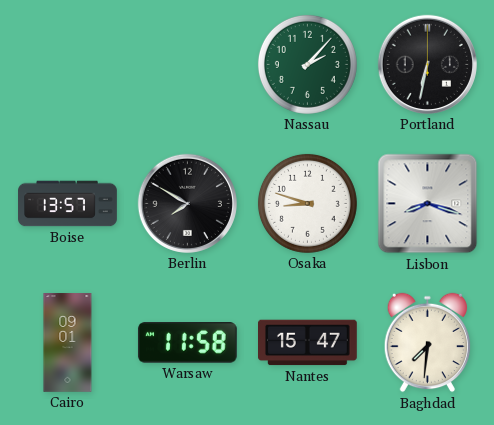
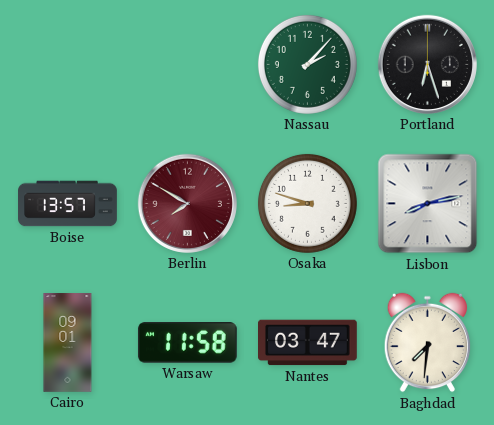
Portland: 6:32 -> 6:27 (427, 64)
Berlin dial: black -> burgundy (187, 203)
Lisbon: 8:18 -> 8:13 (428, 204)
Nantes: 15:47 -> 03:47 (308, 343)
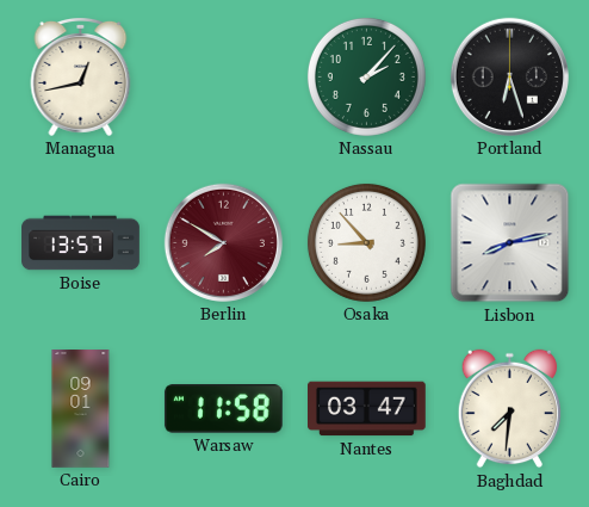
Managua: none -> 12:43 (81, 78)
Osaka: 8:48 -> 8:53 (366, 242)
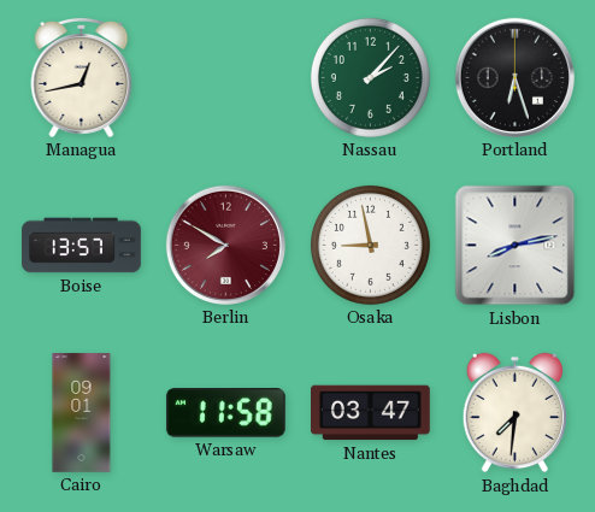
Osaka: 8:53 -> 8:58 (370, 245)
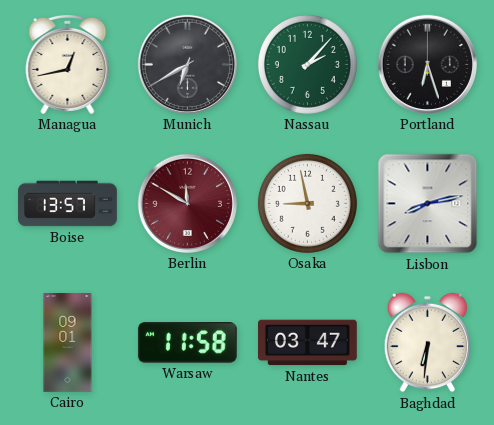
Munich: none -> 6:40 (187, 64)
Berlin: 7:50 -> 11:50 (187, 203)
Baghdad: 7:31 -> 6:31 (427, 343)
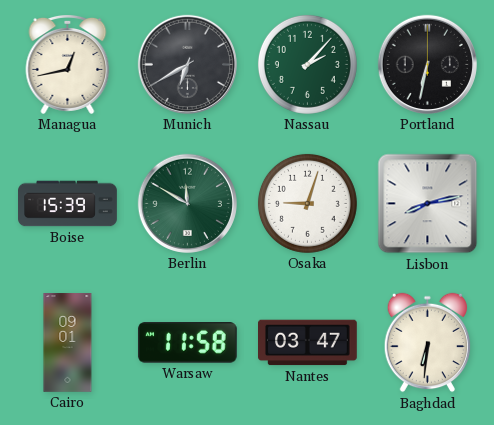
Portland: 6:27 -> 6:32 (427, 64)
Boise: 13:57 -> 15:39 (68, 204)
Berlin dial: burgundy -> green (187, 203)
Osaka: 8:58 -> 9:03 (307, 203)
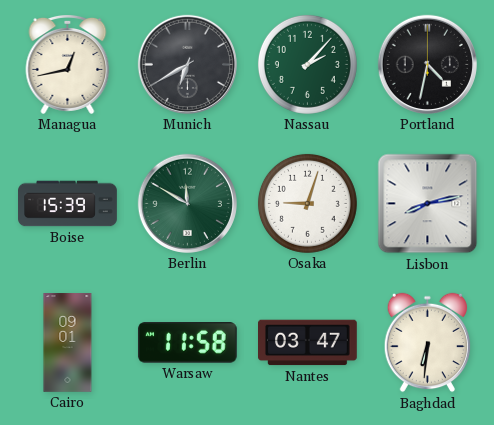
Portland: 6:32 -> 4:32 (427, 64)
